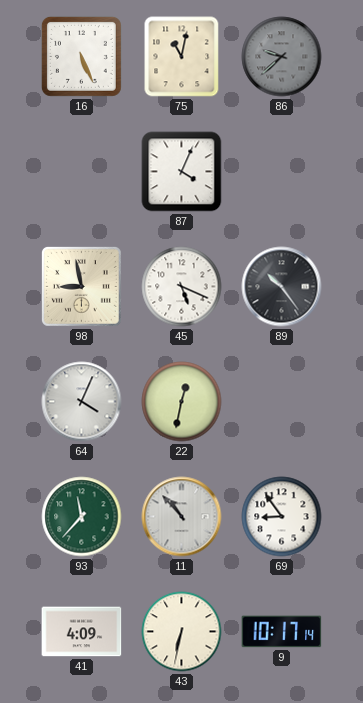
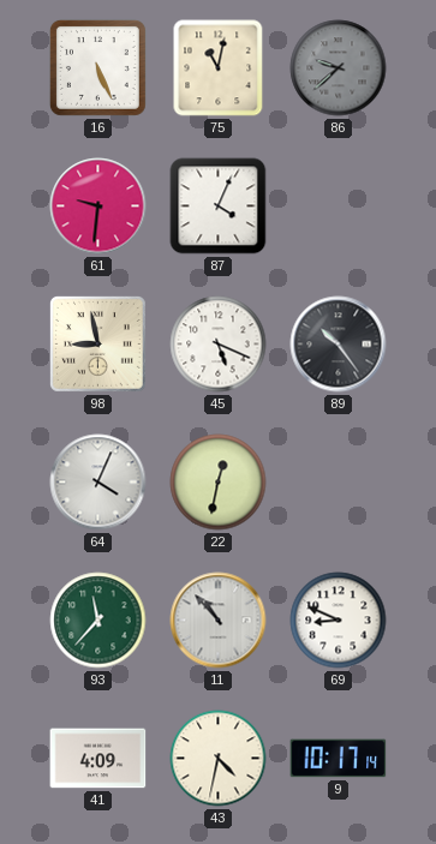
61: none -> 9:31 (98, 206)
69: 8:54 -> 8:49 (339, 621)
43: 6:32 -> 4:32 (219, 759)
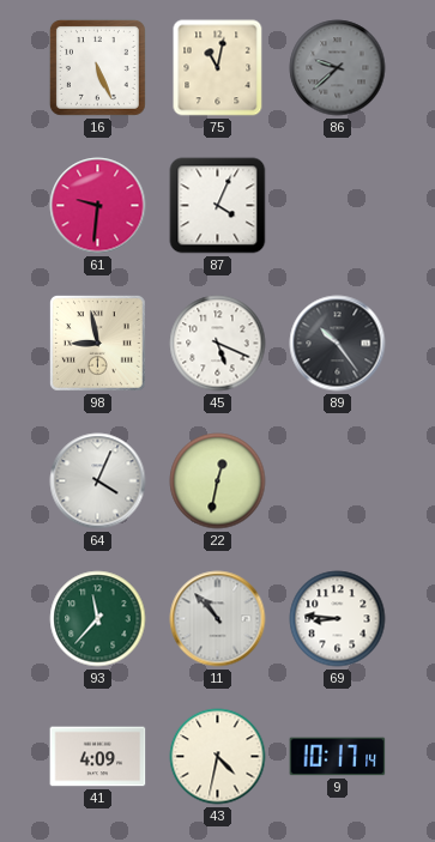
69: 8:49 -> 8:46 (338, 619)
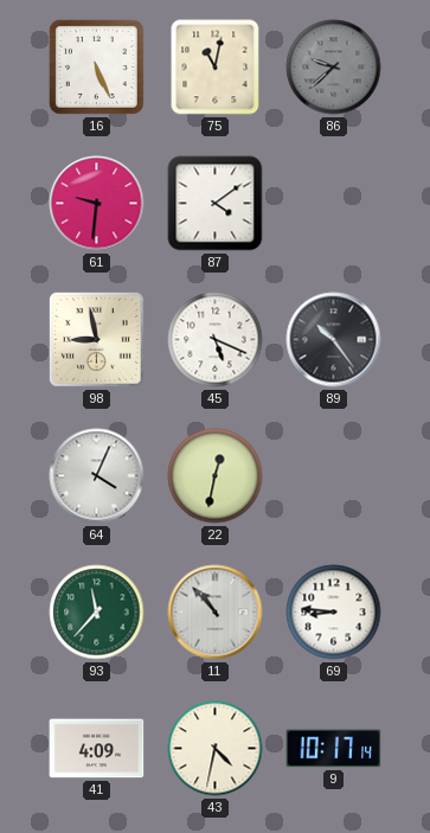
87: 4:04 -> 4:09 (216, 204)
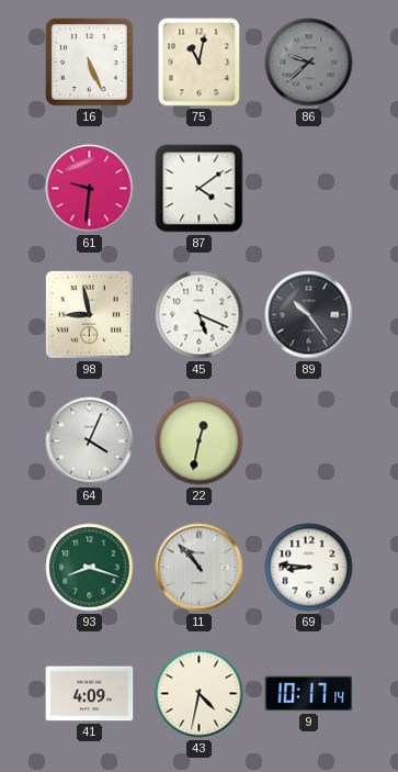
93: 11:37 -> 8:18 (90, 568)
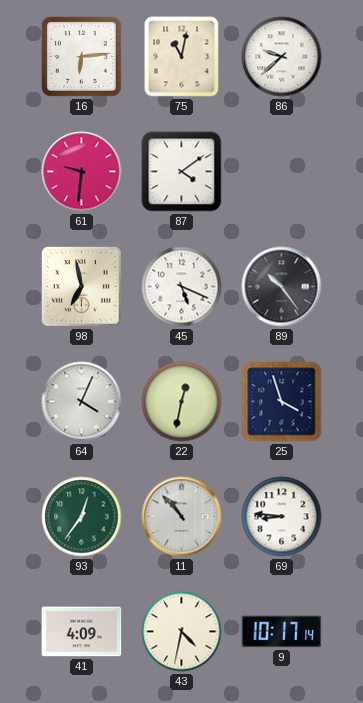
16: 5:26 -> 6:14 (81, 56)
86 dial: grey -> white (282, 57)
98: 8:58 -> 6:58 (81, 286)
25: none -> 3:57 (282, 402)
93: 8:18 -> 12:36 (82, 517)
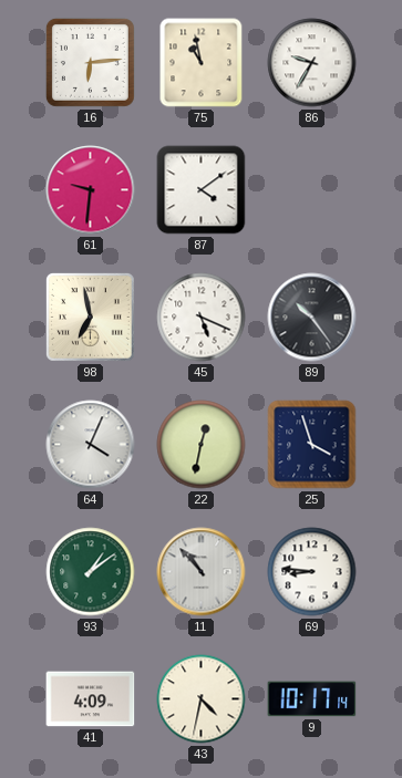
75: 11:02 -> 10:58 (202, 63)
86: 9:38 -> 9:35 (312, 63)
93: 12:36 -> 1:09 (91, 572)
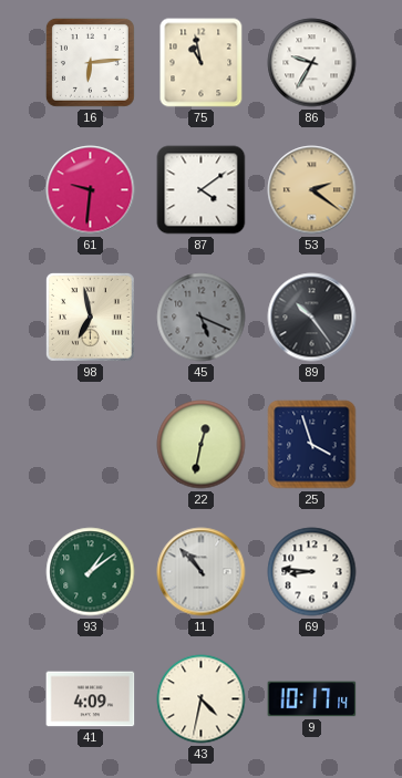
53: none -> 2:21 (312, 190)
45 dial: white -> grey (202, 318)
64: 4:04 -> none (91, 445)
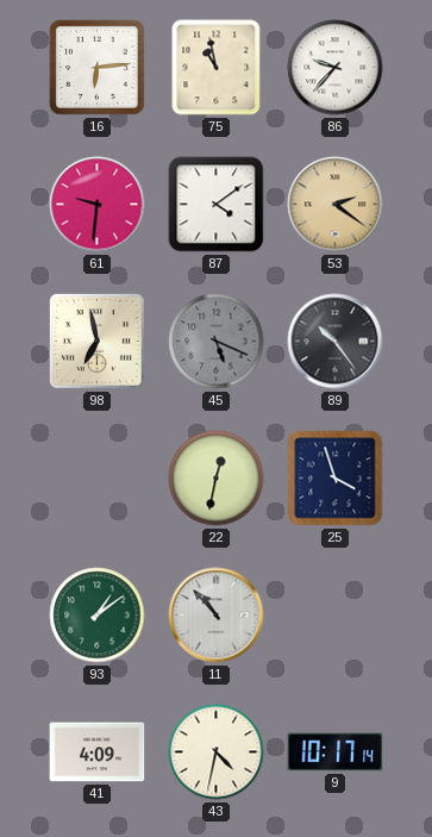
86: 9:35 -> 9:37 (336, 68)
69: 8:46 -> none (312, 572)
